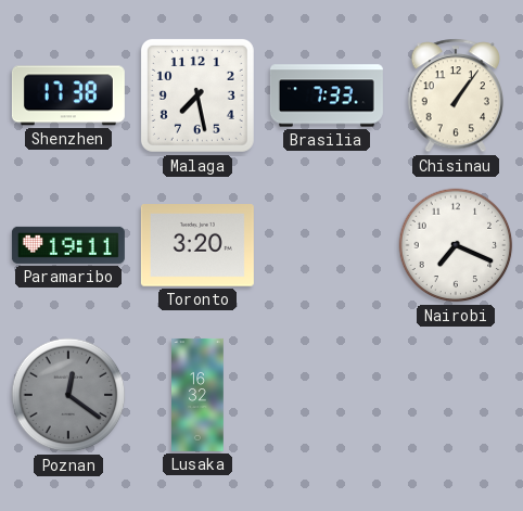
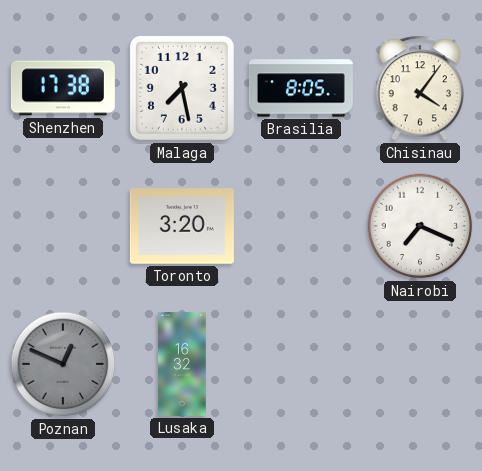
Brasilia: 7:33 -> 8:05 (301, 88)
Chisinau: 1:06 -> 4:06 (419, 88)
Paramaribo: 19:11 -> none (68, 245)
Poznan: 12:21 -> 12:49 (63, 364)
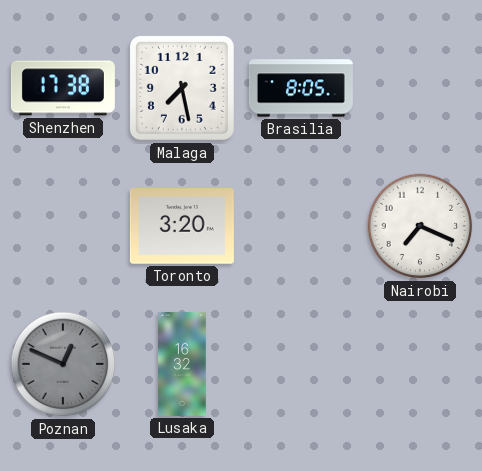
Chisinau: 4:06 -> none (419, 88)
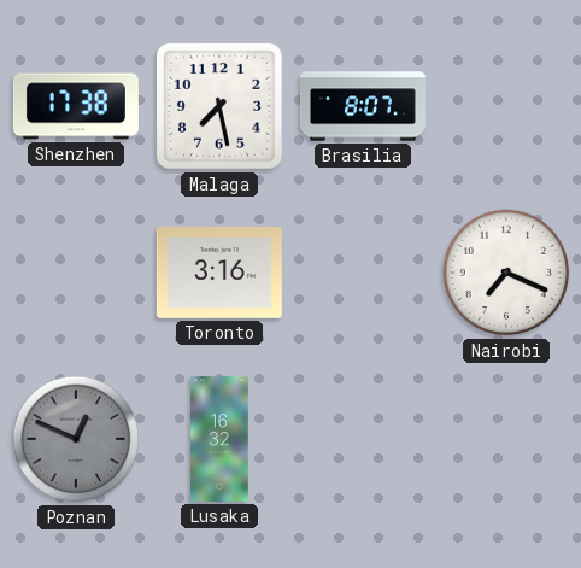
Brasilia: 8:05 -> 8:07 (363, 106)
Toronto: 3:20 -> 3:16 (219, 274)
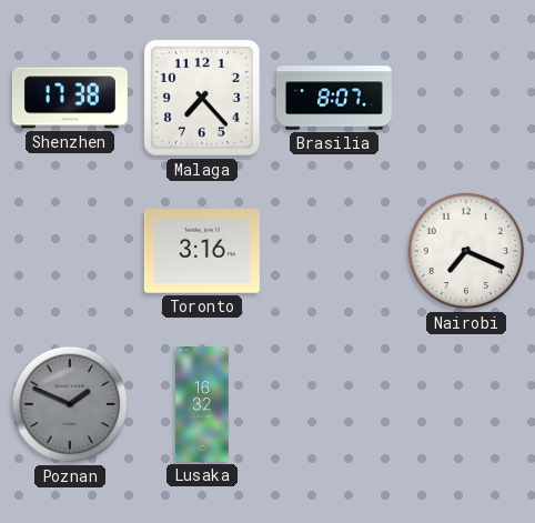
Malaga: 7:28 -> 7:23 (202, 98)
Poznan: 12:49 -> 1:49 (70, 404)
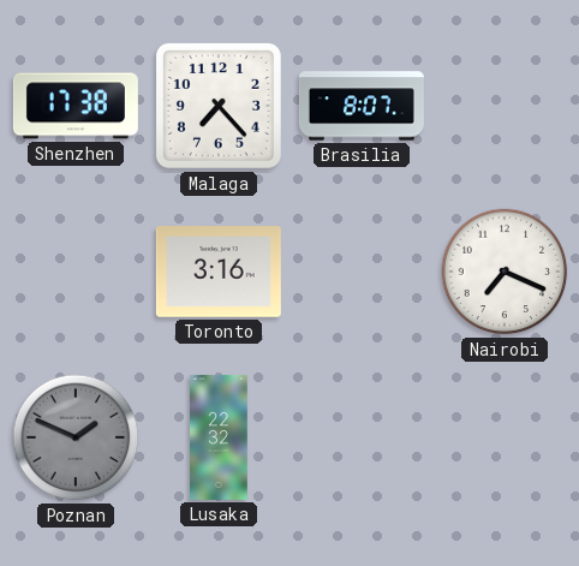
Lusaka: 16:32 -> 22:32 (219, 437)
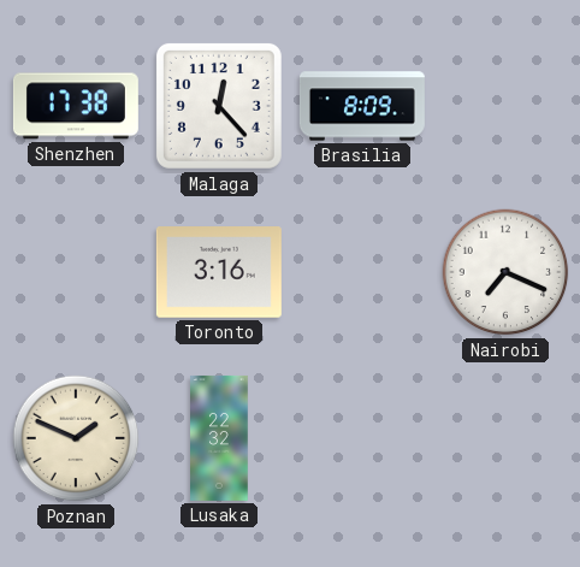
Malaga: 7:23 -> 12:23 (219, 106)
Brasilia: 8:07 -> 8:09 (362, 106)
Poznan dial: grey -> cream (76, 438)
